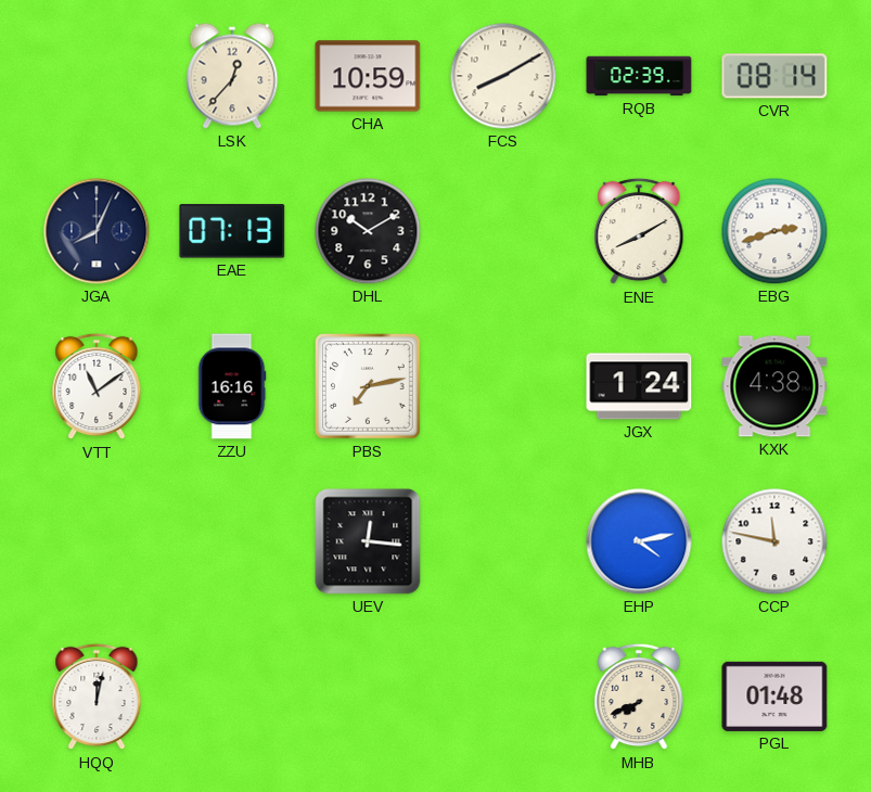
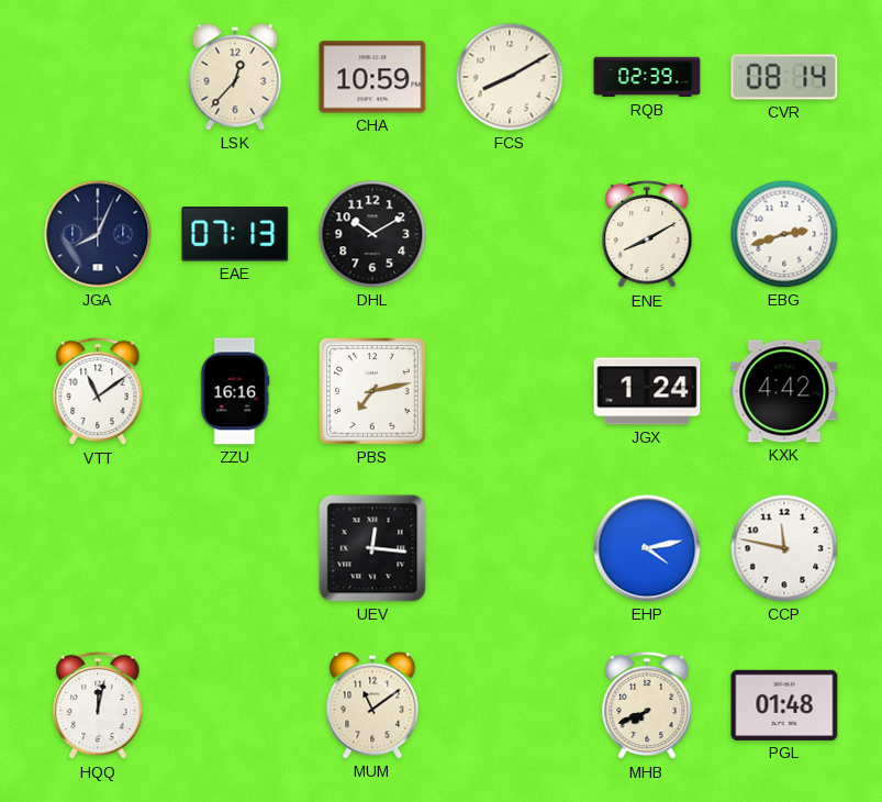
KXK: 4:38 -> 4:42 (784, 391)
MUM: none -> 11:09 (372, 705)
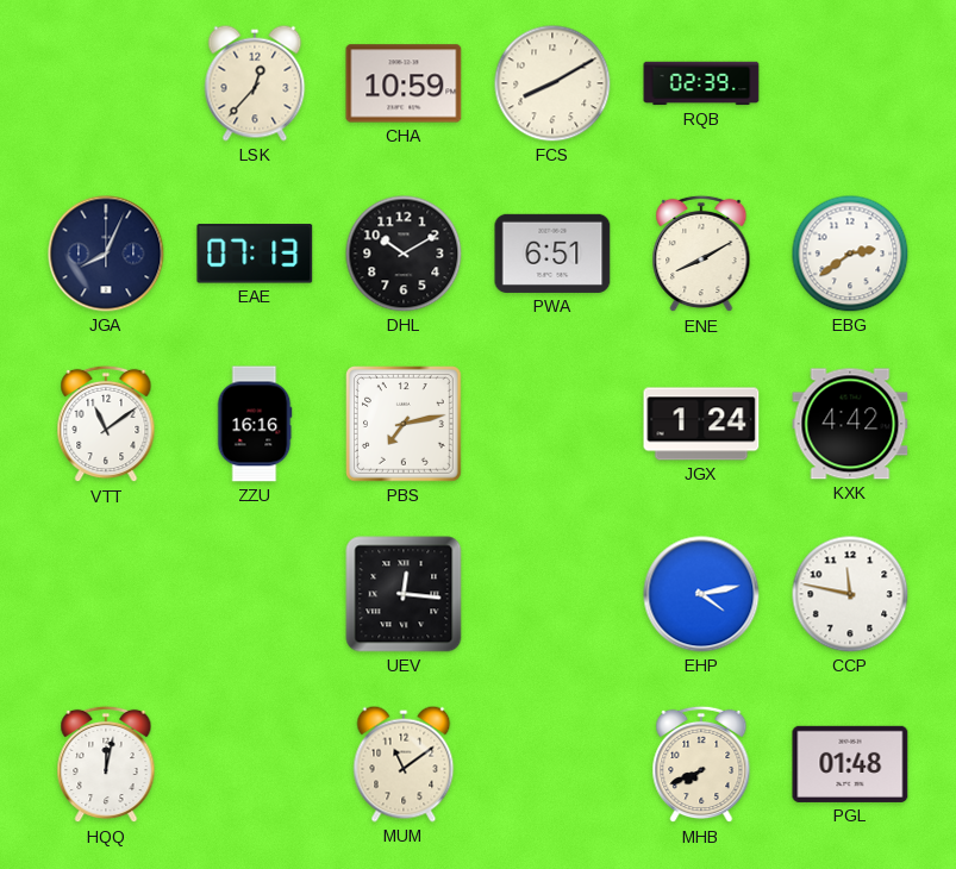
CVR: 08:14 -> none (784, 77)
PWA: none -> 6:51 (552, 254)
EBG: 2:42 -> 2:39 (850, 254)
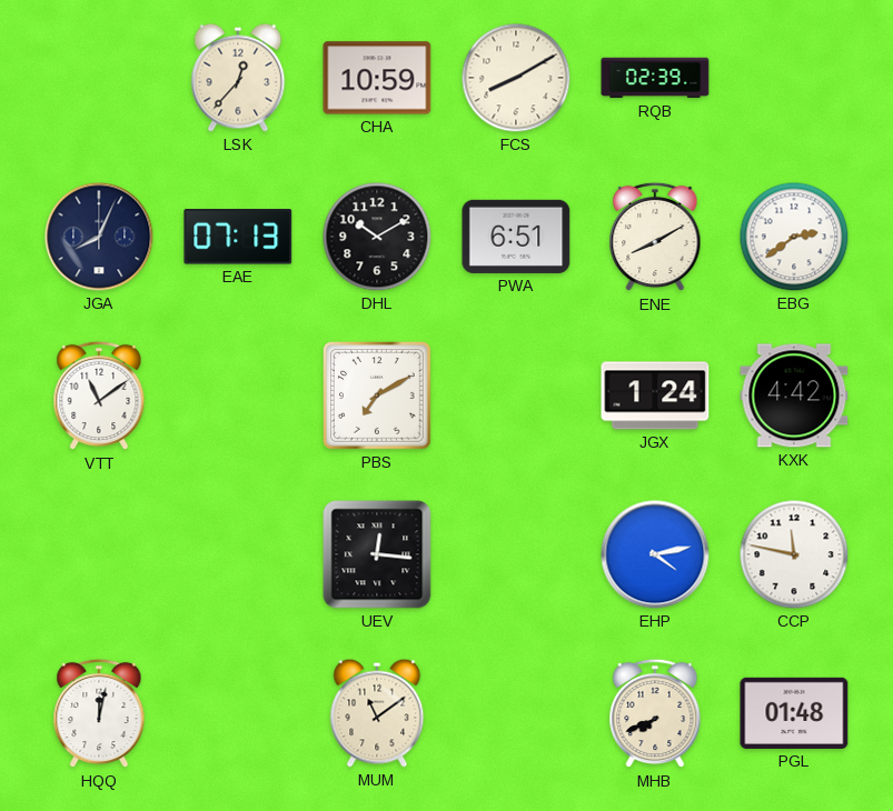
ZZU: 16:16 -> none (255, 424)
PBS: 7:13 -> 7:10 (378, 397)
